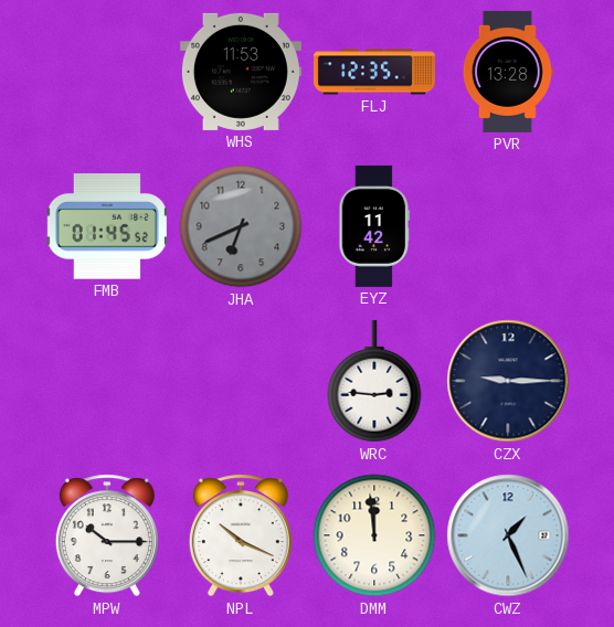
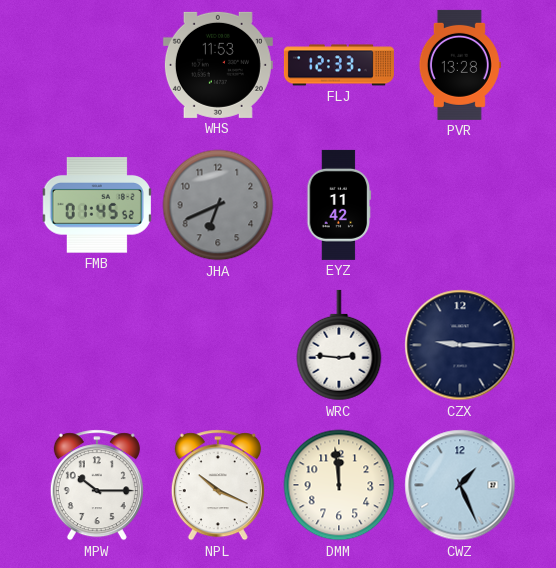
FLJ: 12:35 -> 12:33 (339, 65)
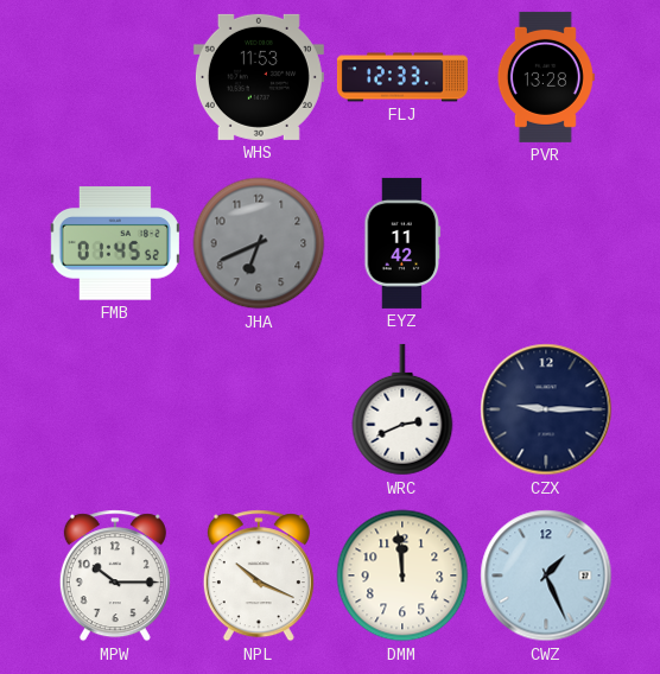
WRC: 2:46 -> 2:41 (402, 409)
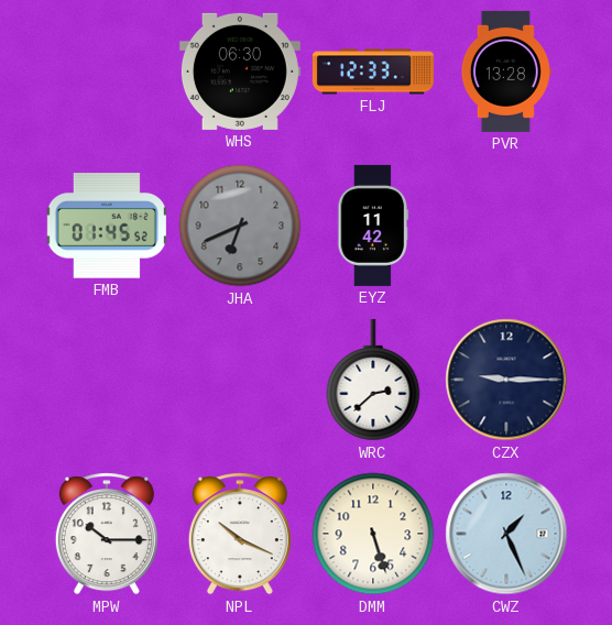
WHS: 11:53 -> 06:30 (240, 72)
WRC: 2:41 -> 2:38 (373, 380)
DMM: 11:59 -> 5:27 (373, 534)
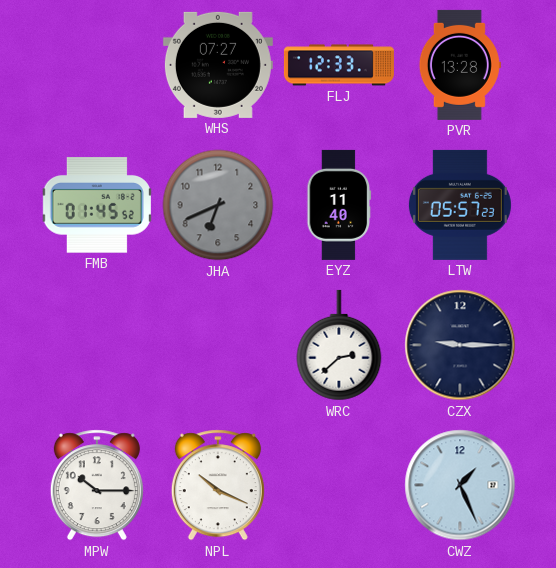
WHS: 06:30 -> 07:27 (218, 65)
EYZ: 11:42 -> 11:40 (339, 205)
LTW: none -> 05:57 (460, 205)
DMM: 5:27 -> none (373, 534)
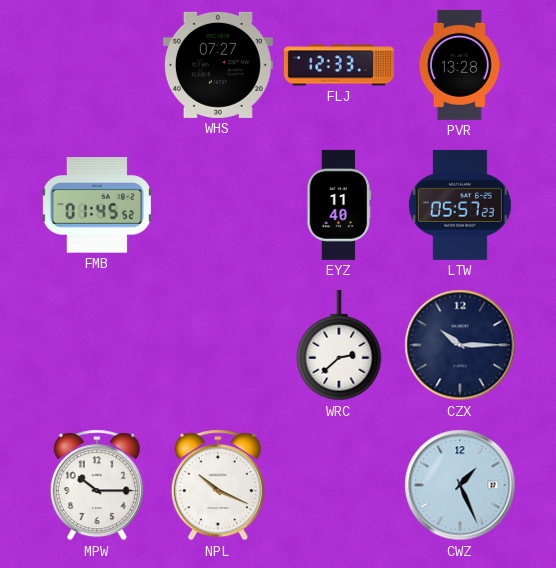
JHA: 6:41 -> none (218, 205)
CZX: 9:15 -> 10:15 (460, 345)
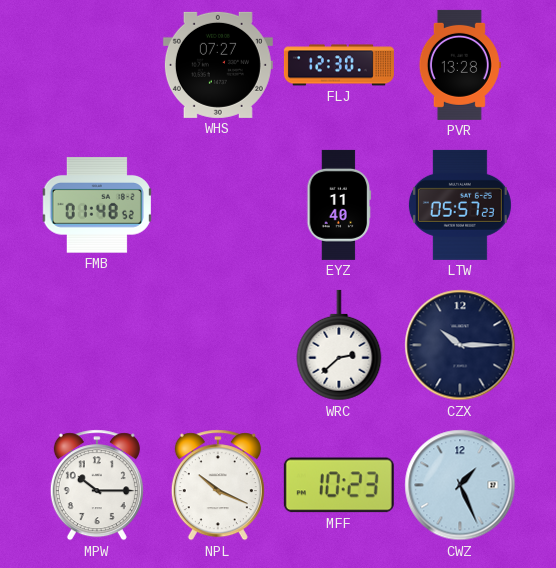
FLJ: 12:33 -> 12:30 (339, 65)
FMB: 01:45 -> 01:48 (97, 205)
MFF: none -> 10:23 (339, 485)
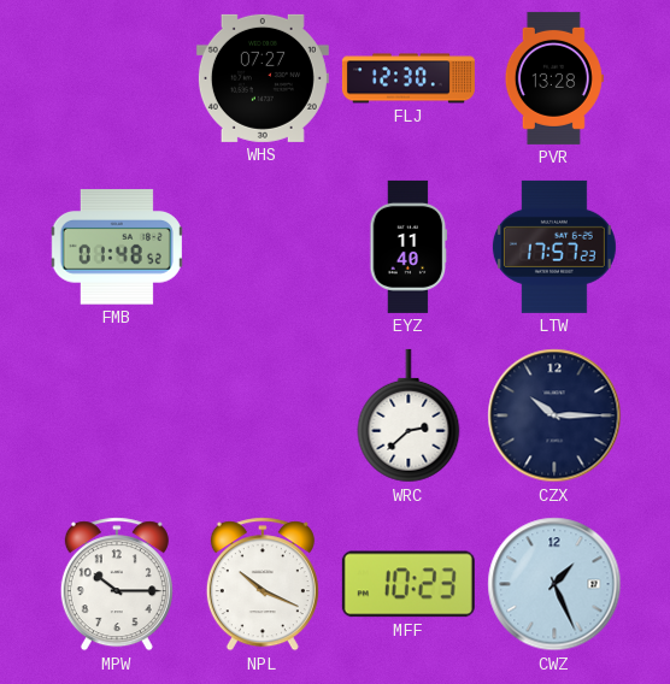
LTW: 05:57 -> 17:57 (554, 247)
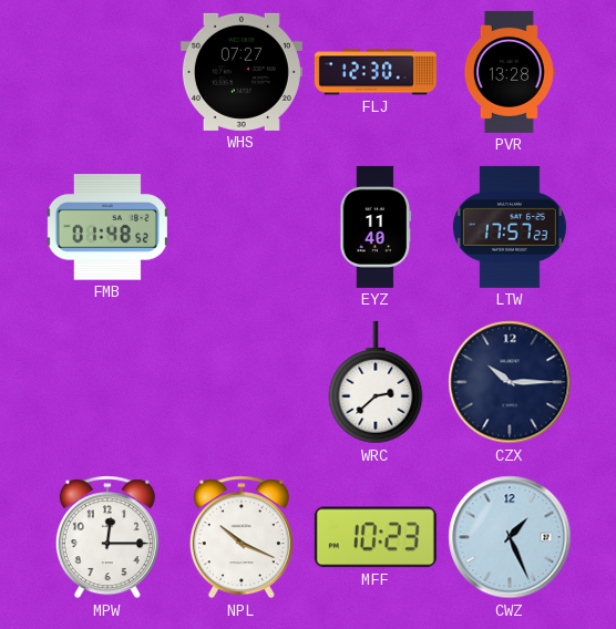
MPW: 10:15 -> 12:15 (107, 537)
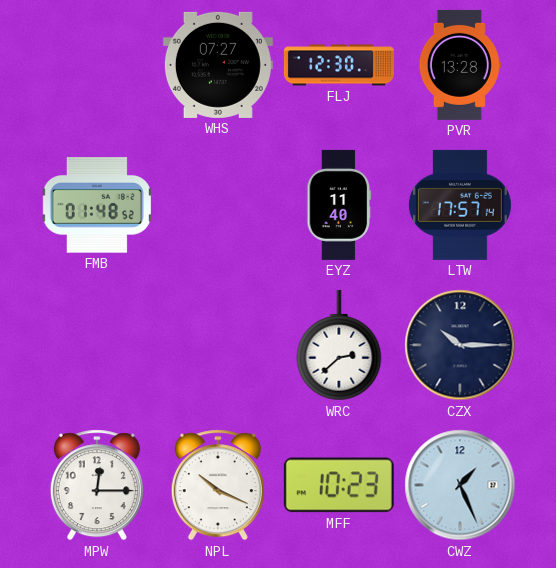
LTW: 17:57:23 -> 17:57:14 (460, 205)
